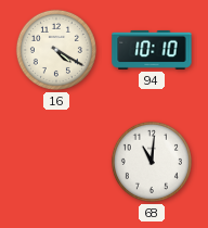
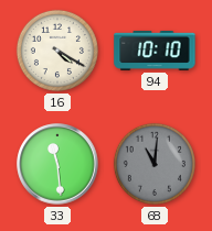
33: none -> 11:29 (57, 164)
68 dial: white -> grey (155, 164)
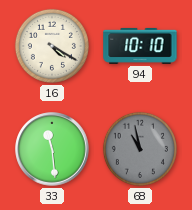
68: 11:01 -> 10:58 (140, 149)
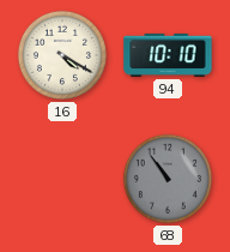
33: 11:29 -> none (52, 149)
68: 10:58 -> 10:54 (168, 179)
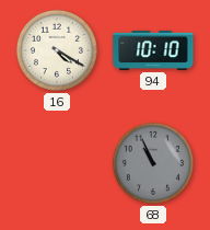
68: 10:54 -> 10:56 (153, 163)
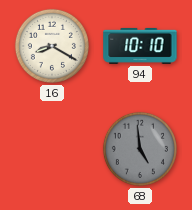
16: 4:20 -> 8:20 (52, 46)
68: 10:56 -> 4:59 (140, 149)
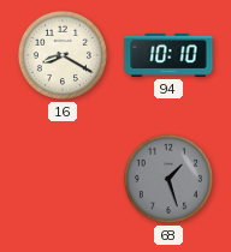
68: 4:59 -> 1:27 (168, 179)
